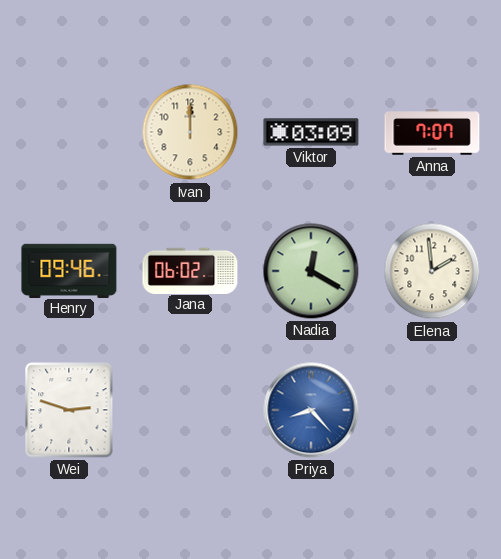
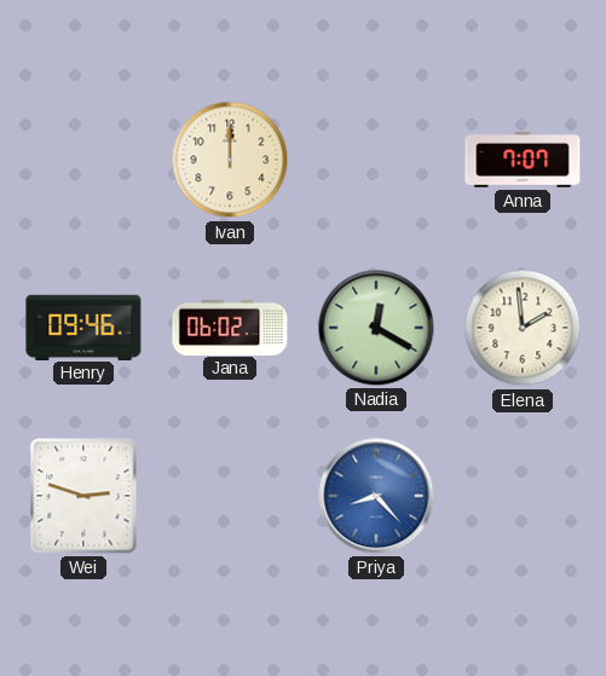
Viktor: 03:09 -> none (311, 132)
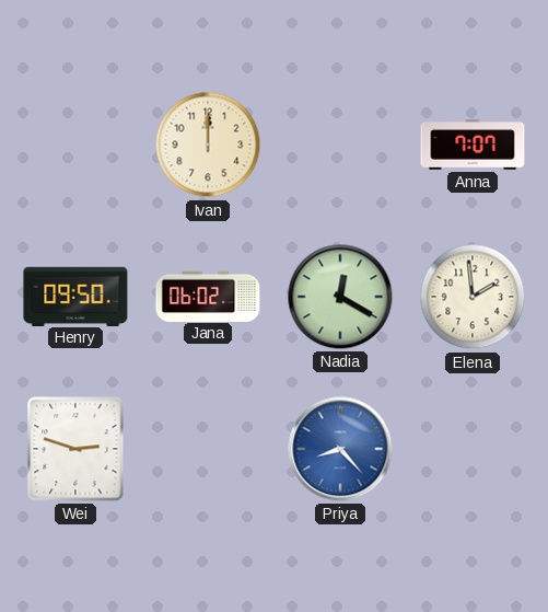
Henry: 09:46 -> 09:50 (75, 296)
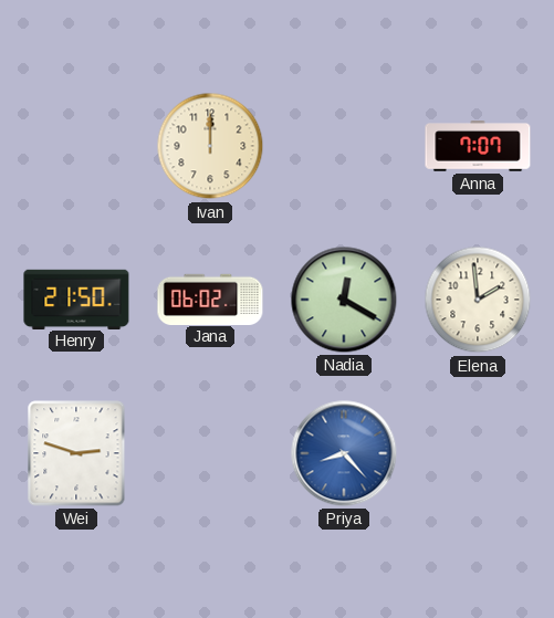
Henry: 09:50 -> 21:50 (76, 298)
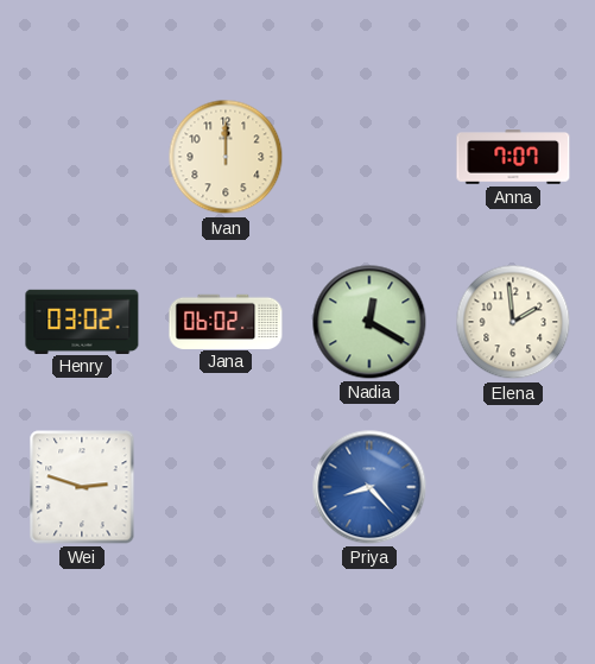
Henry: 21:50 -> 03:02 (82, 321)
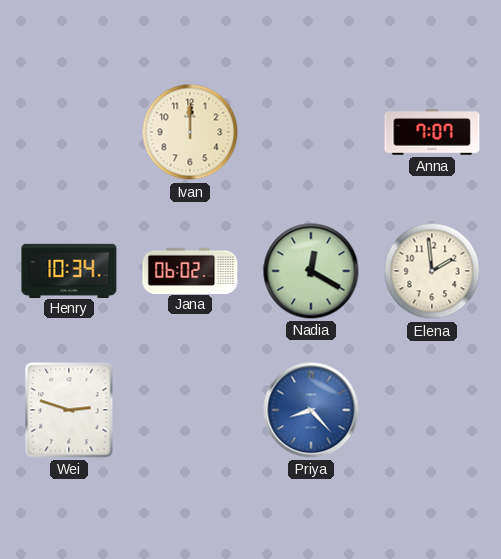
Henry: 03:02 -> 10:34 (69, 270)
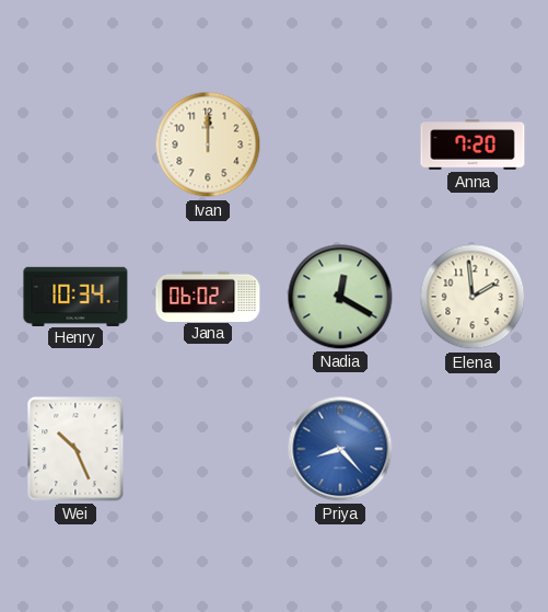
Anna: 7:07 -> 7:20 (473, 145)
Wei: 2:48 -> 10:26 (75, 449)
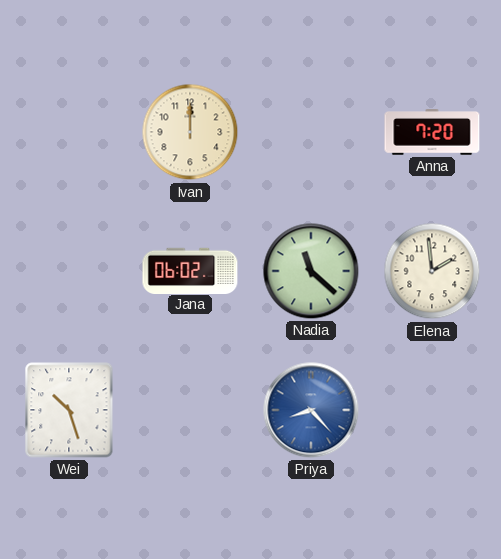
Henry: 10:34 -> none (75, 296)
Nadia: 12:20 -> 11:22 (311, 271)
Wei: 10:26 -> 10:27 (69, 410)
